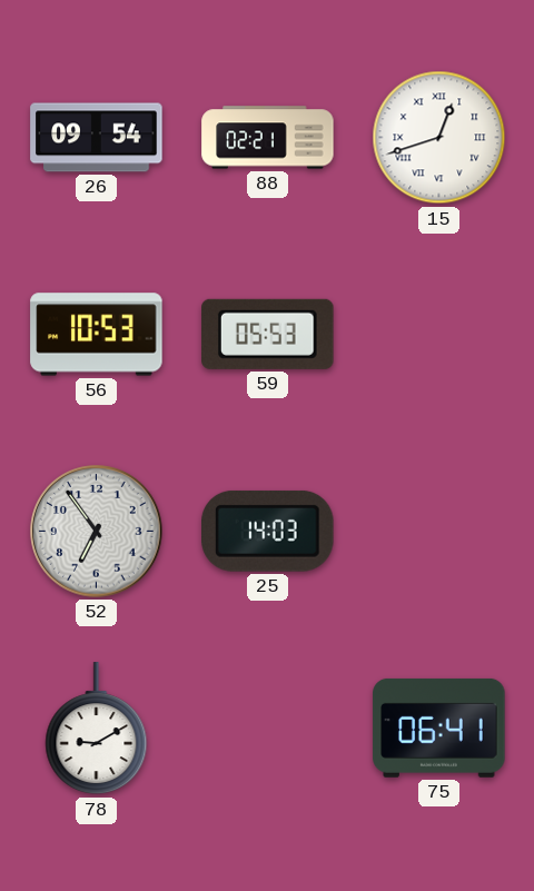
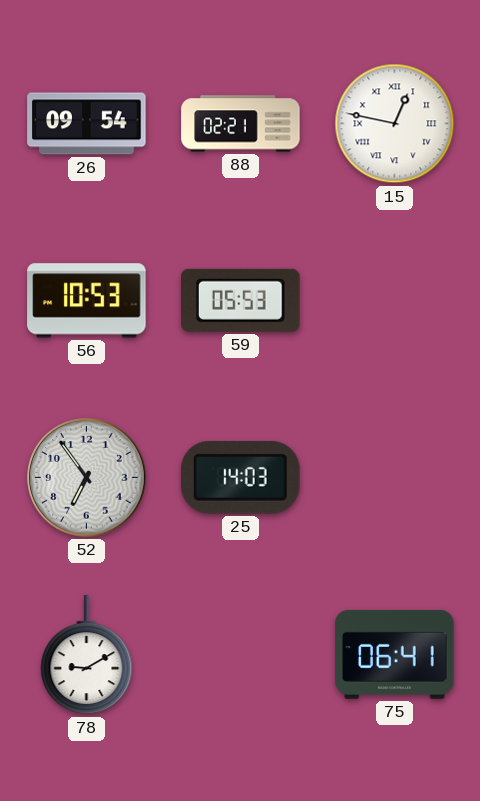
15: 12:42 -> 12:47 (395, 124)
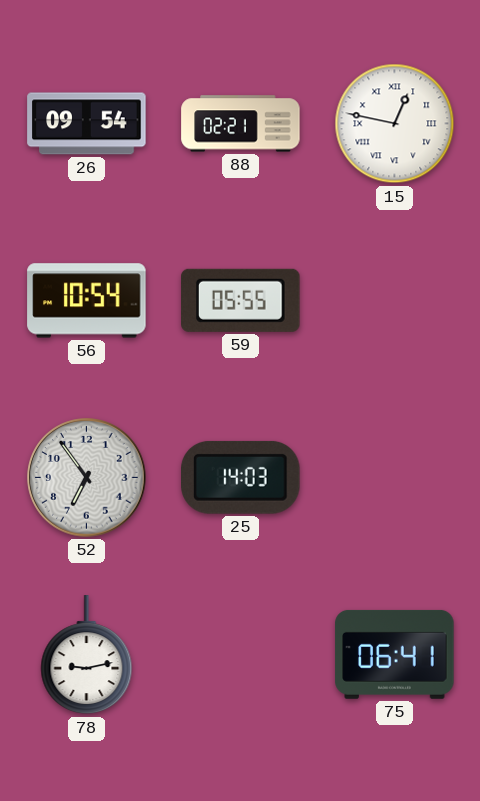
56: 10:53 -> 10:54 (87, 301)
59: 05:53 -> 05:55 (241, 300)
78: 9:10 -> 9:13 (87, 655)
